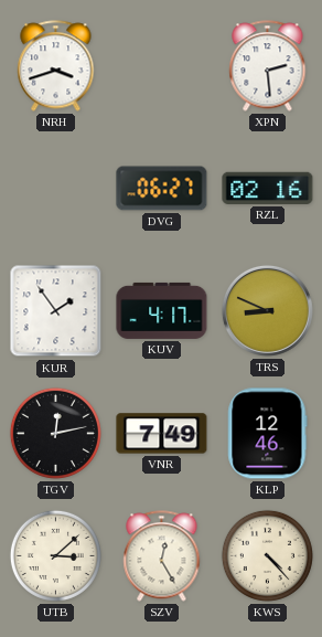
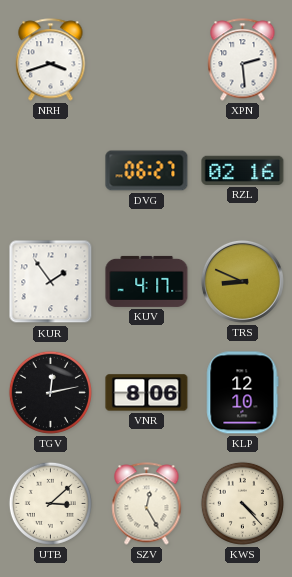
VNR: 7:49 -> 8:06 (147, 393)
KLP: 12:46 -> 12:10 (243, 393)
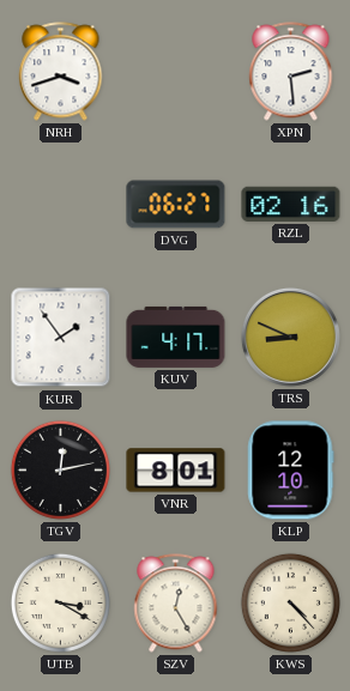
VNR: 8:06 -> 8:01 (176, 471)
UTB: 3:08 -> 3:20 (60, 602)
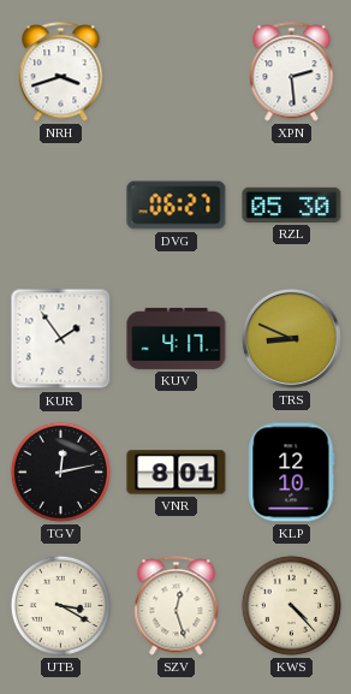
RZL: 02:16 -> 05:30 (292, 204)
SZV: 12:25 -> 12:27 (177, 606)
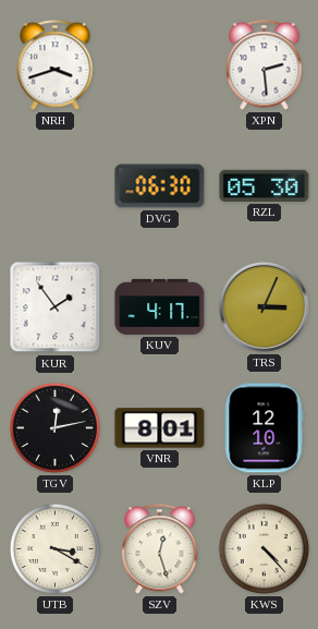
DVG: 06:27 -> 06:30 (160, 186)
TRS: 8:49 -> 3:04 (264, 306)
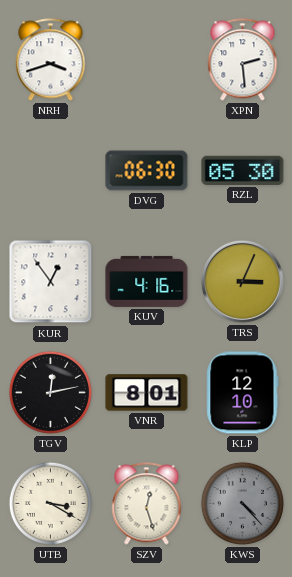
KUR: 1:54 -> 12:54 (51, 282)
KUV: 4:17 -> 4:16 (147, 281)
KWS dial: cream -> grey (242, 503)
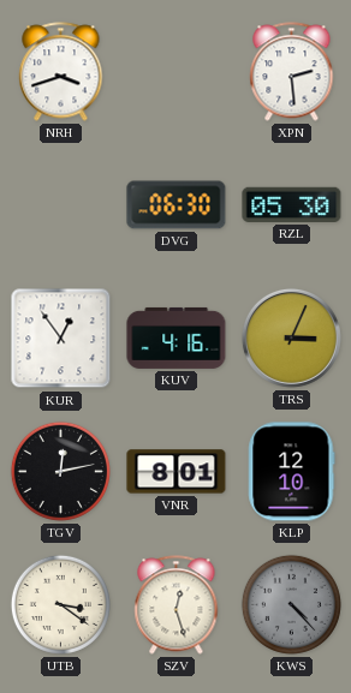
UTB: 3:20 -> 3:21 (60, 604)
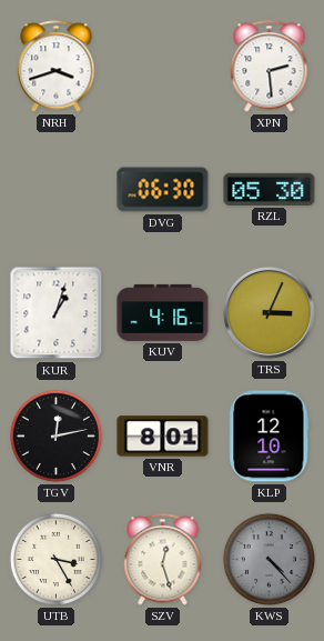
KUR: 12:54 -> 1:03 (57, 313)
UTB: 3:21 -> 3:25 (55, 559)
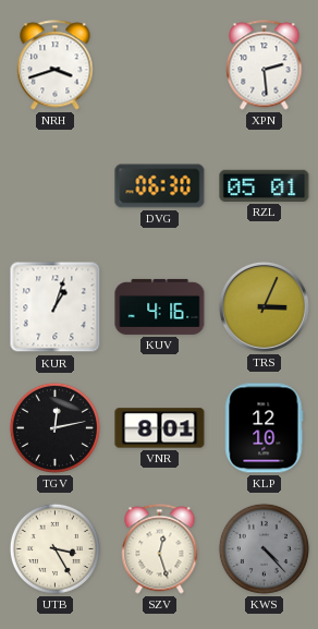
RZL: 05:30 -> 05:01 (265, 185)
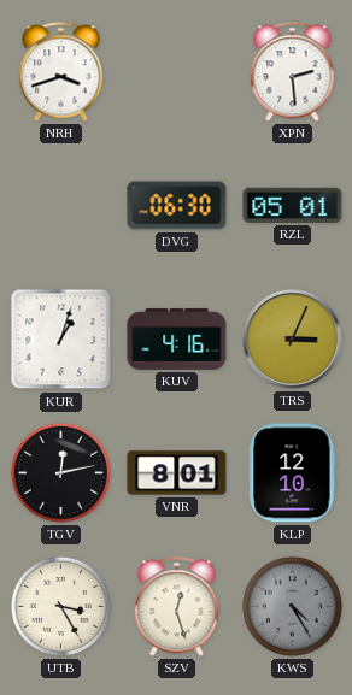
KWS: 4:23 -> 4:25 (292, 606)
